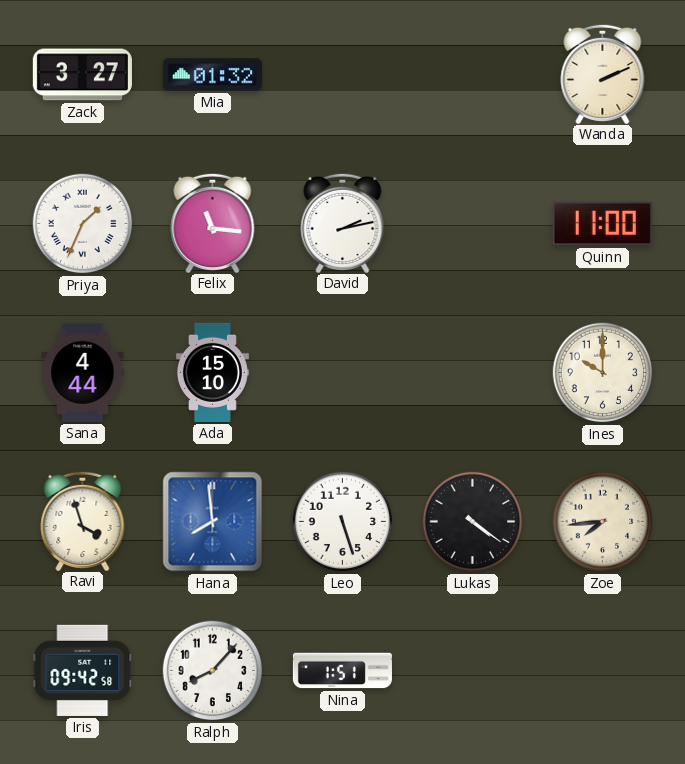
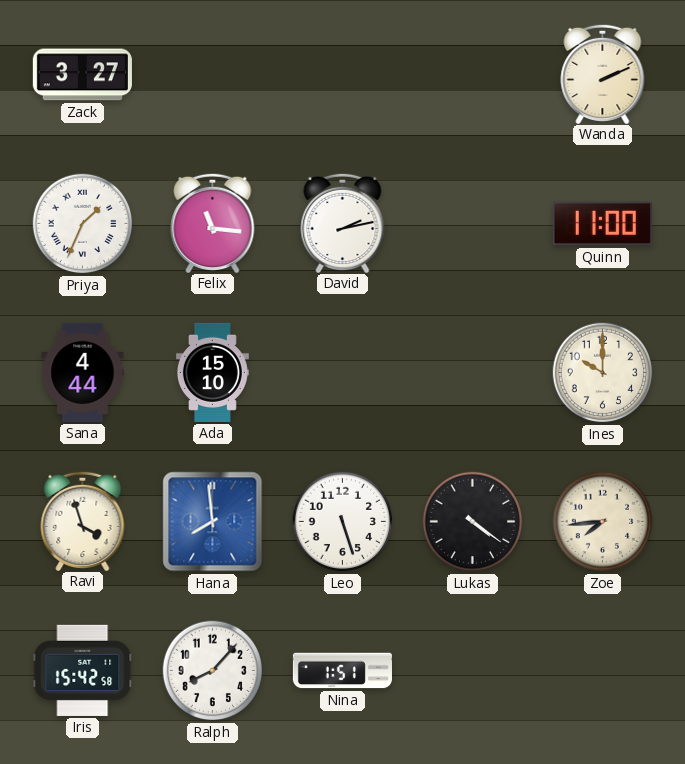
Mia: 01:32 -> none (212, 75)
Iris: 09:42 -> 15:42 (83, 670)
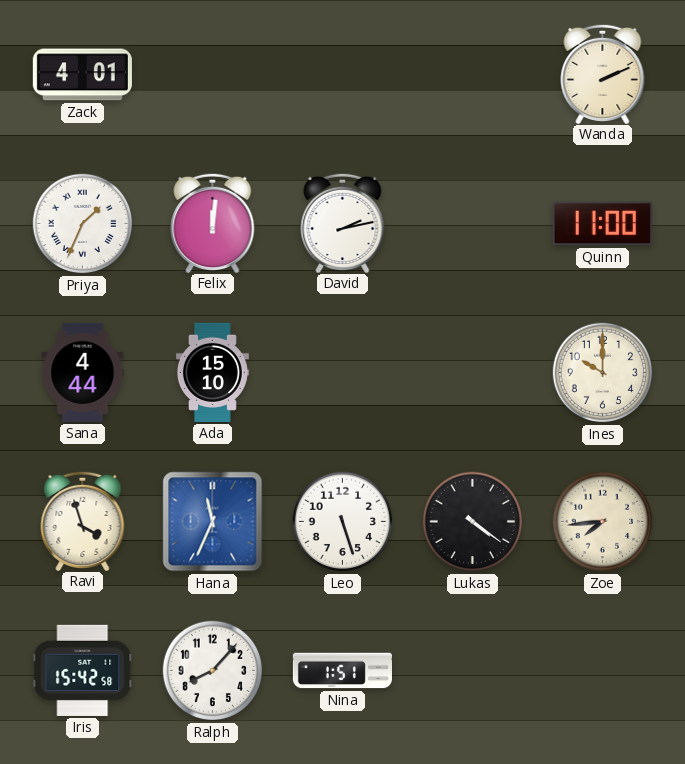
Zack: 3:27 -> 4:01 (82, 75)
Felix: 11:16 -> 12:01 (213, 222)
Hana: 7:59 -> 11:34 (213, 522)
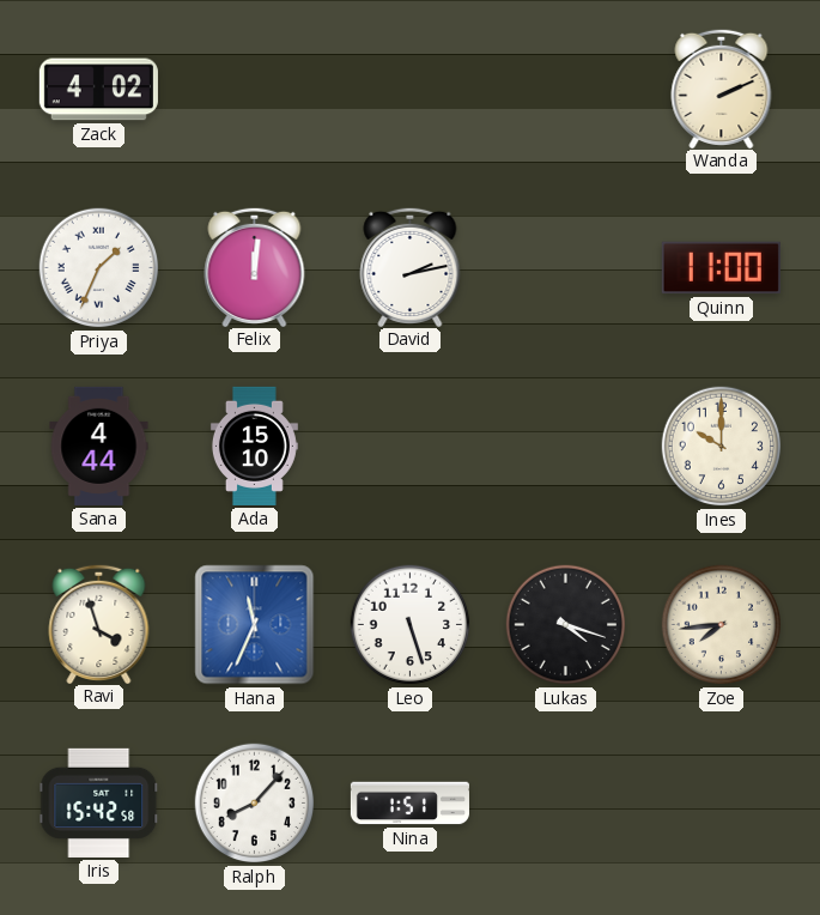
Zack: 4:01 -> 4:02 (98, 90)
Lukas: 4:21 -> 4:18 (566, 625)
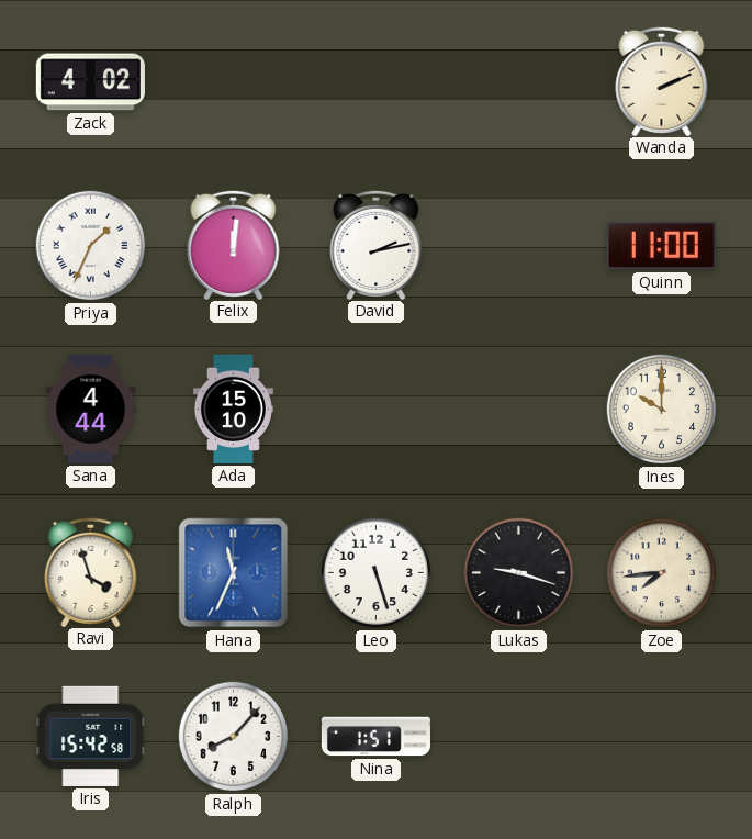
Lukas: 4:18 -> 9:18 (519, 573)
